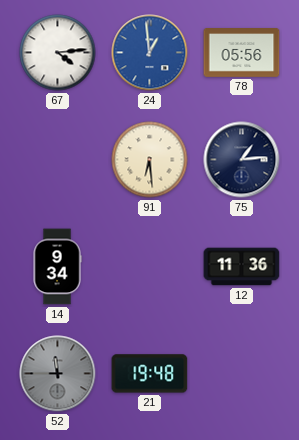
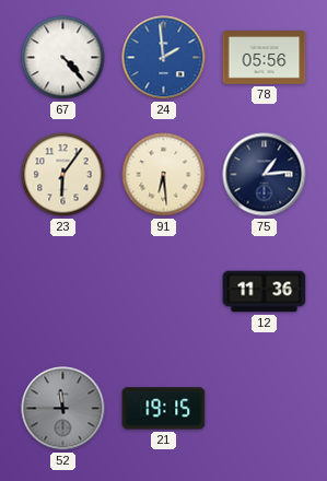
67: 4:14 -> 4:23 (63, 58)
24: 12:59 -> 1:59 (164, 58)
23: none -> 6:06 (63, 175)
14: 9:34 -> none (57, 267)
21: 19:48 -> 19:15 (164, 409)
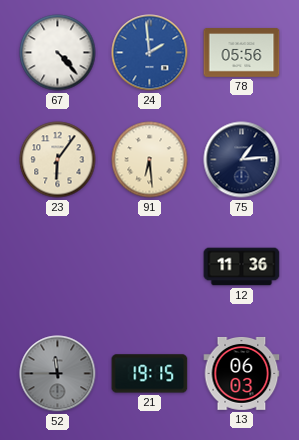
13: none -> 06:03 (242, 374)
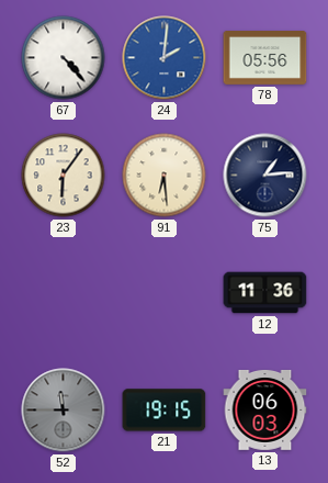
24: 1:59 -> 2:01 (165, 58)
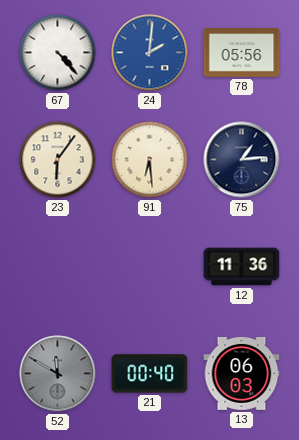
52: 11:45 -> 11:50 (58, 374)
21: 19:15 -> 00:40 (150, 374)
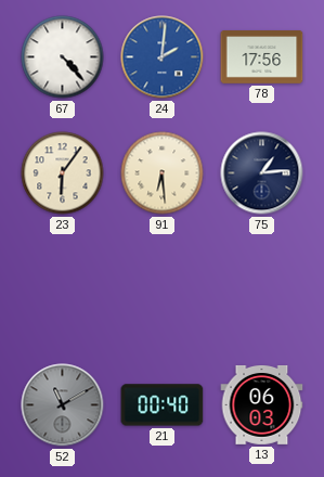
78: 05:56 -> 17:56 (262, 57)
12: 11:36 -> none (242, 267)
52: 11:50 -> 11:10 (63, 405)
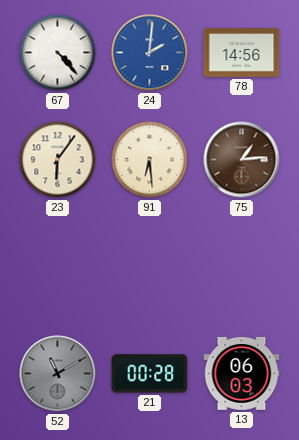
78: 17:56 -> 14:56 (242, 53)
75 dial: navy -> brown (242, 160)
21: 00:40 -> 00:28 (150, 374)
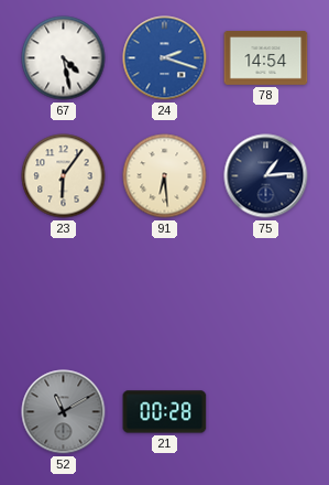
67: 4:23 -> 4:28 (64, 58)
24: 2:01 -> 2:18 (165, 58)
78: 14:56 -> 14:54 (266, 58)
75 dial: brown -> navy (266, 176)
13: 06:03 -> none (242, 374)
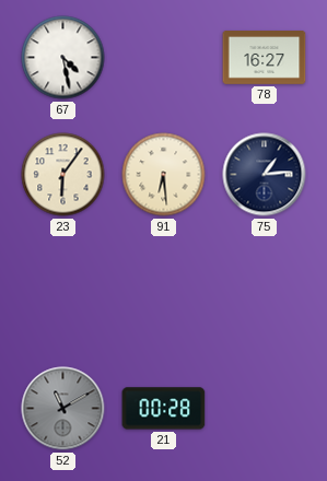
24: 2:18 -> none (165, 58)
78: 14:54 -> 16:27 (265, 58)
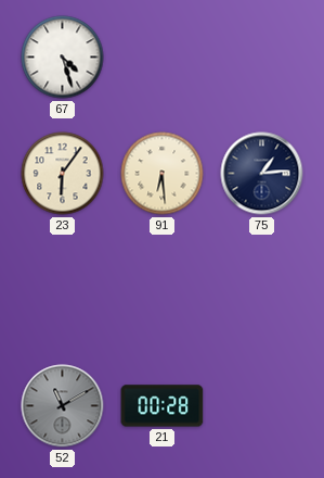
67: 4:28 -> 4:27 (63, 58)
78: 16:27 -> none (265, 58)
